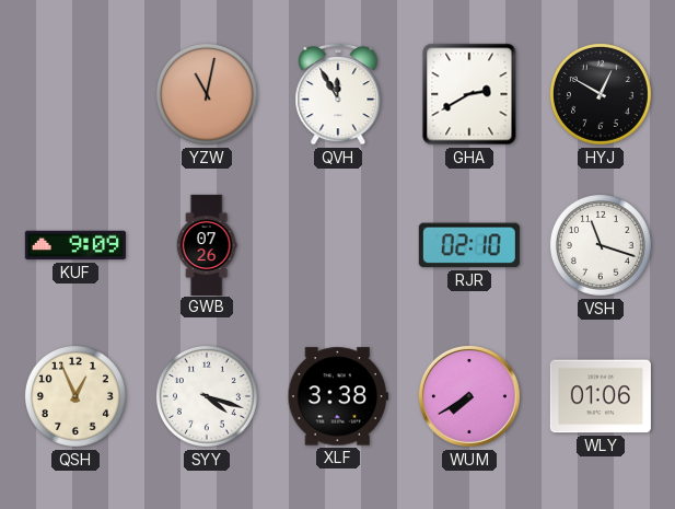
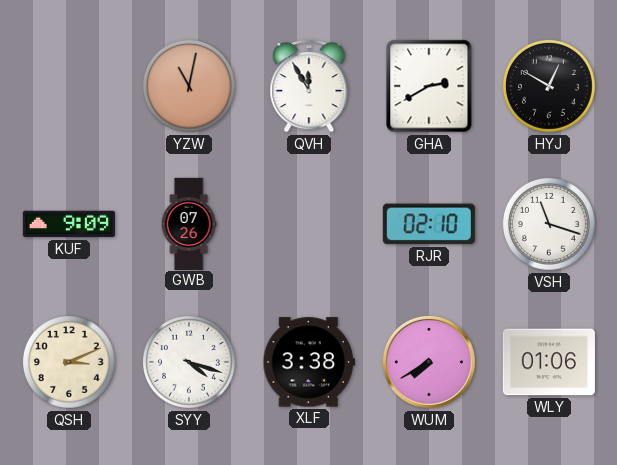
QSH: 12:56 -> 3:11 (69, 362)
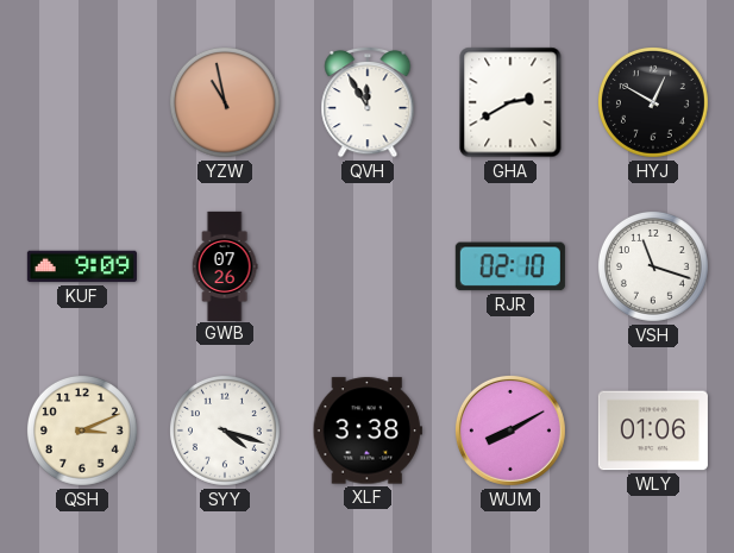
YZW: 11:02 -> 10:58 (225, 102)
WUM: 7:40 -> 8:10 (510, 431)
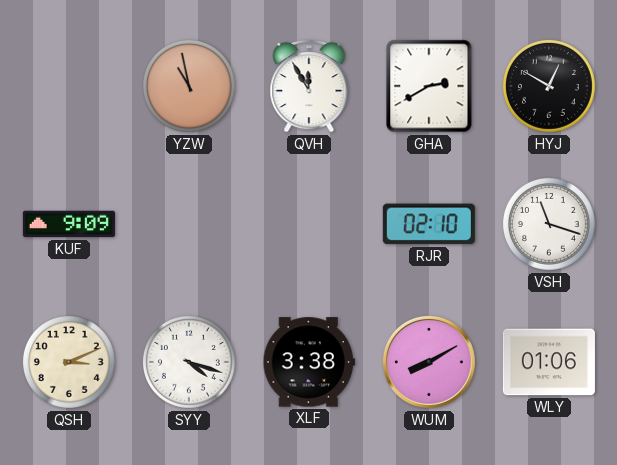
GWB: 07:26 -> none (225, 265)
